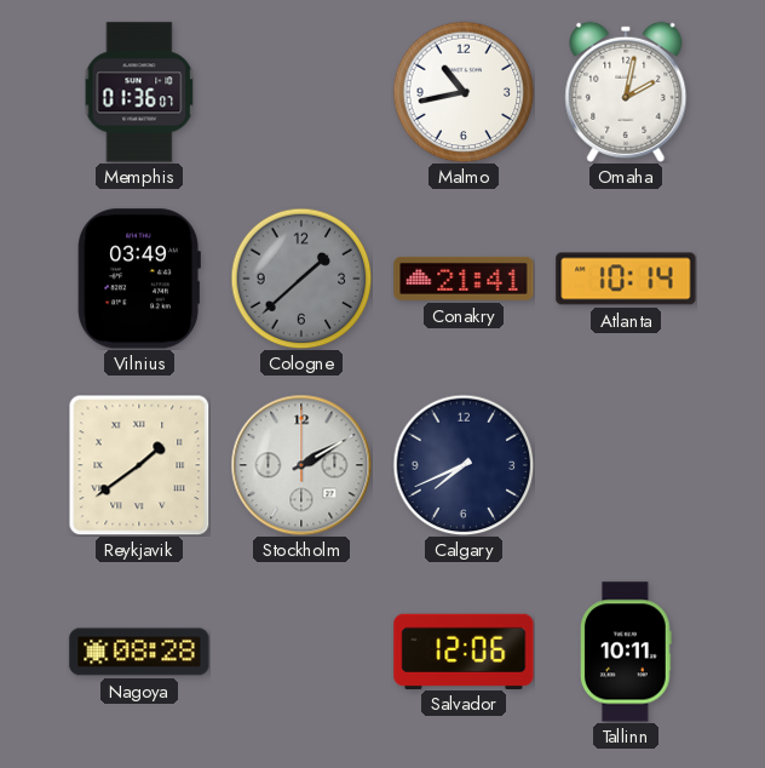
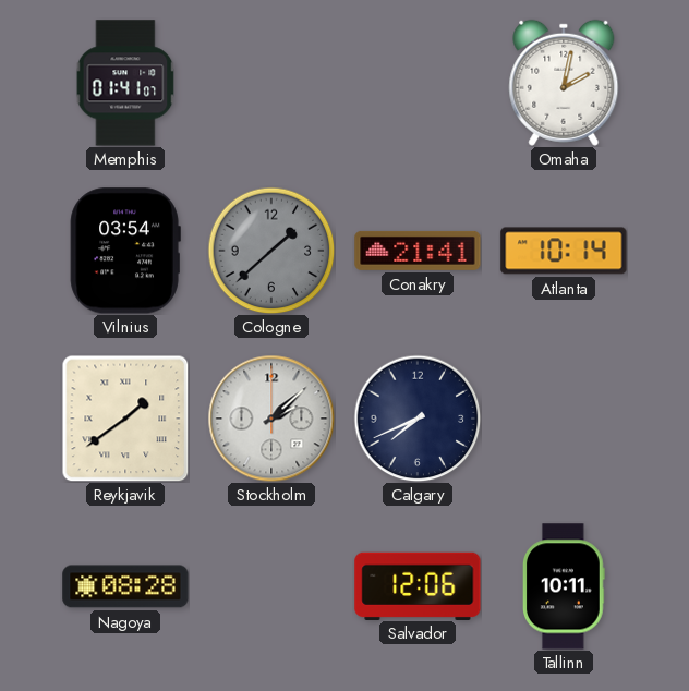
Memphis: 01:36 -> 01:41 (125, 83)
Malmo: 10:43 -> none (464, 92)
Vilnius: 03:49 -> 03:54 (125, 251)
Stockholm: 2:10 -> 2:08 (271, 419)
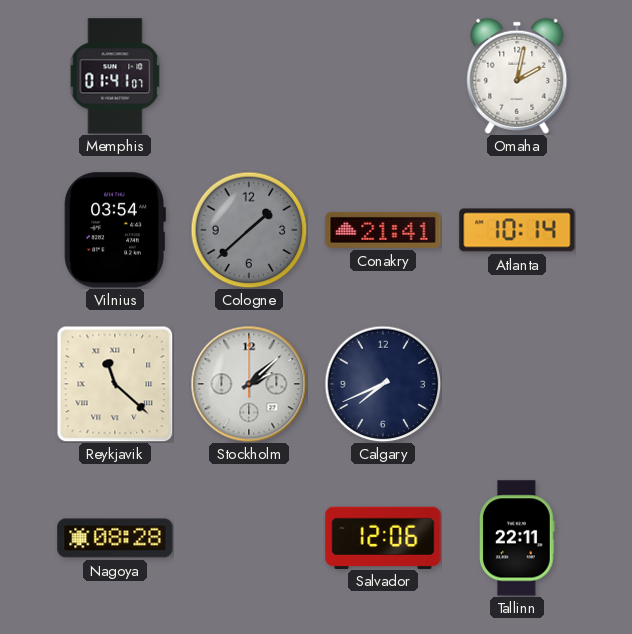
Reykjavik: 1:39 -> 11:22 (115, 384)
Tallinn: 10:11 -> 22:11 (518, 538)
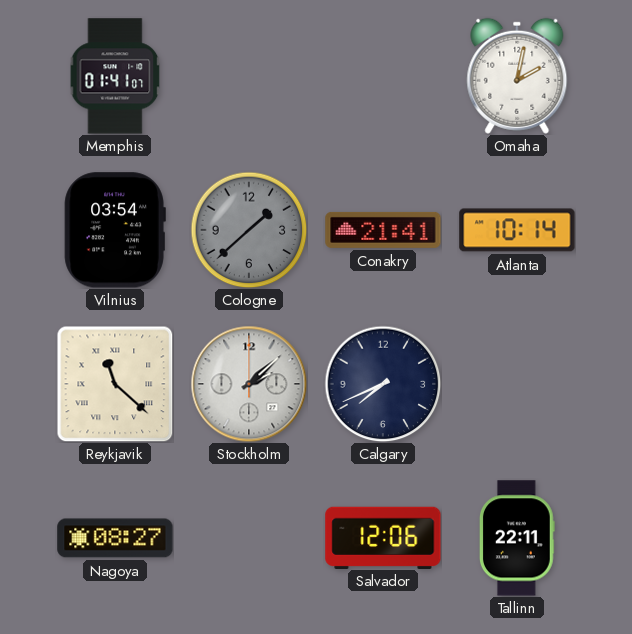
Nagoya: 08:28 -> 08:27 (115, 538)
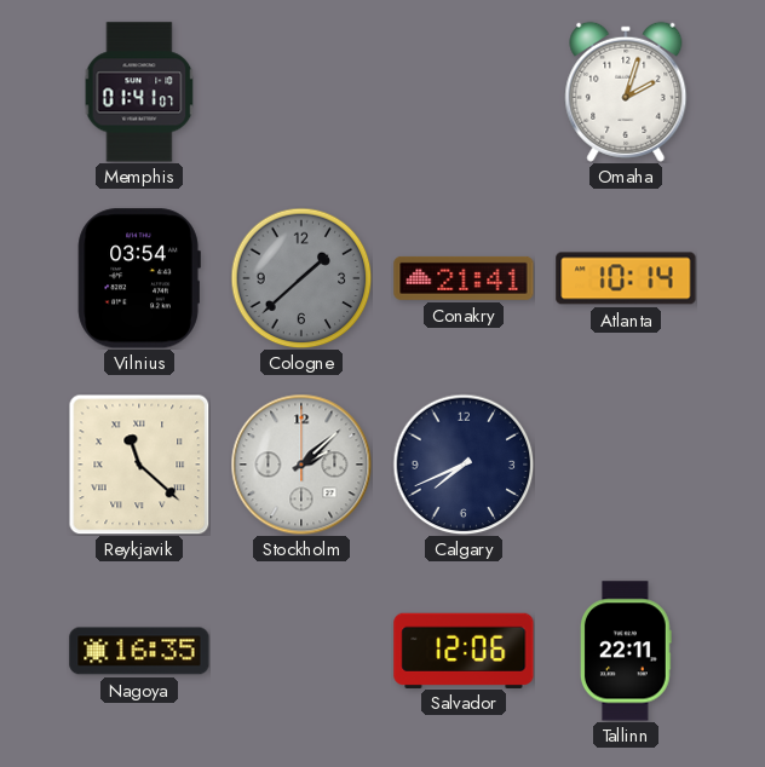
Omaha: 2:02 -> 2:03 (626, 92)
Nagoya: 08:27 -> 16:35 (139, 651)
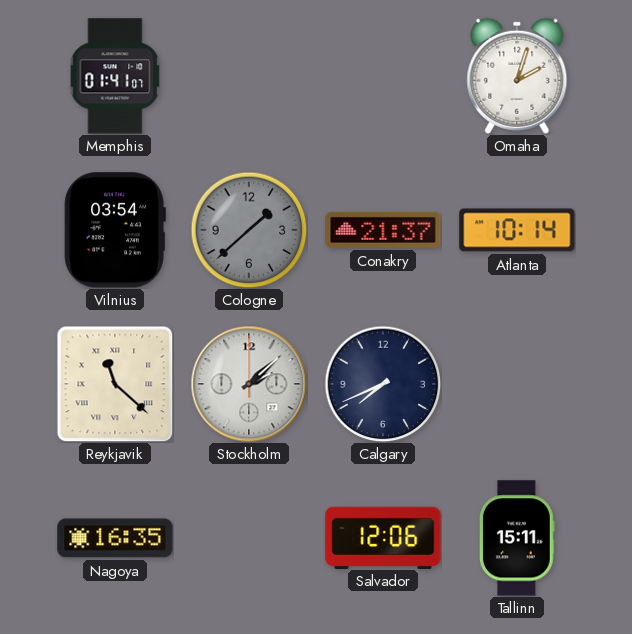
Conakry: 21:41 -> 21:37 (383, 230)
Tallinn: 22:11 -> 15:11 (518, 538)
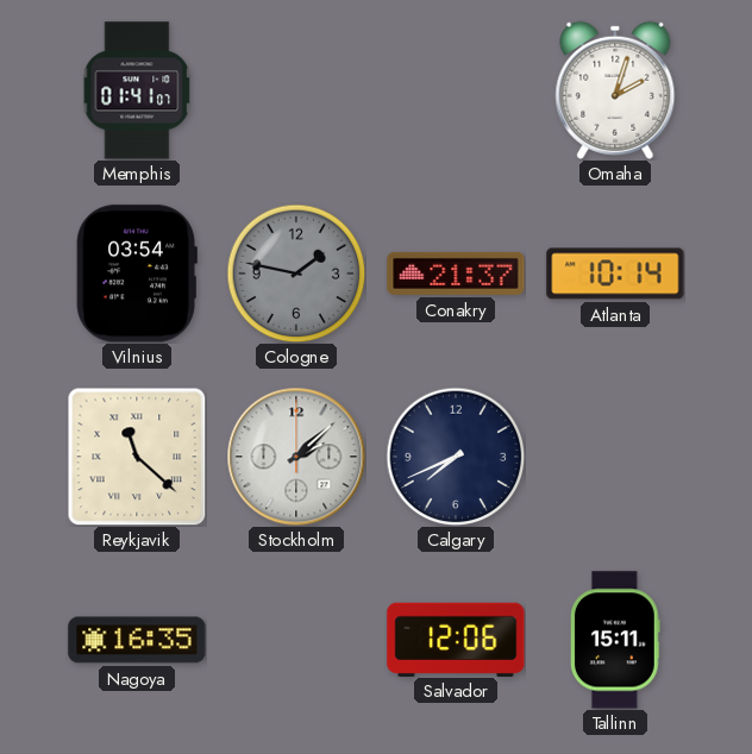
Cologne: 1:38 -> 1:47 (296, 274)
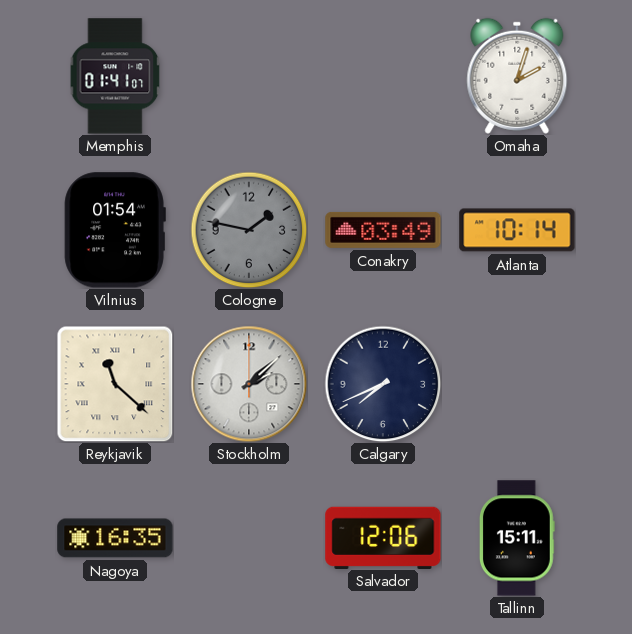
Vilnius: 03:54 -> 01:54 (115, 230)
Conakry: 21:37 -> 03:49 (383, 230)
